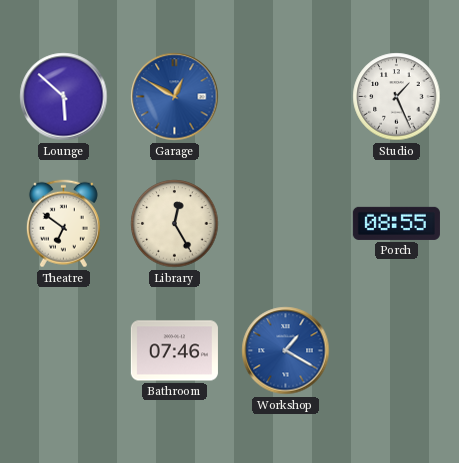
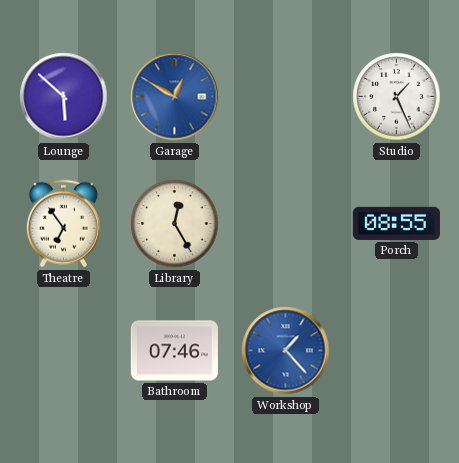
Theatre: 6:51 -> 6:54 (63, 224)
Workshop: 1:20 -> 1:23 (286, 351)
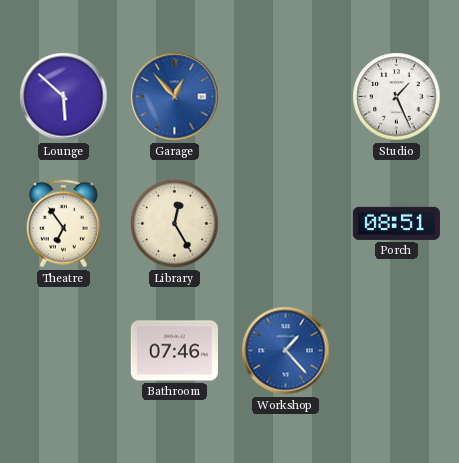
Garage: 12:50 -> 12:53 (175, 97)
Porch: 08:55 -> 08:51 (396, 223)
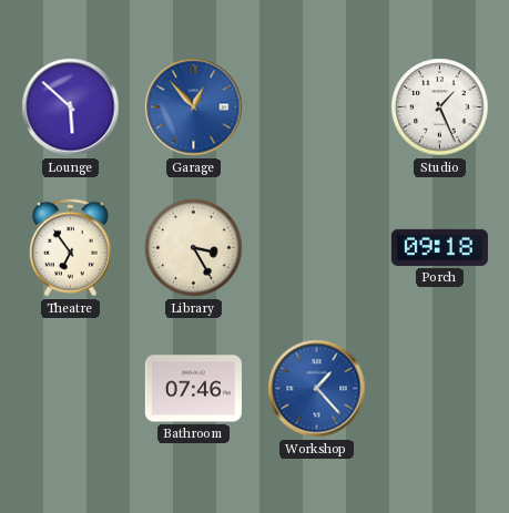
Library: 12:25 -> 3:25 (194, 248)
Porch: 08:51 -> 09:18 (439, 247)
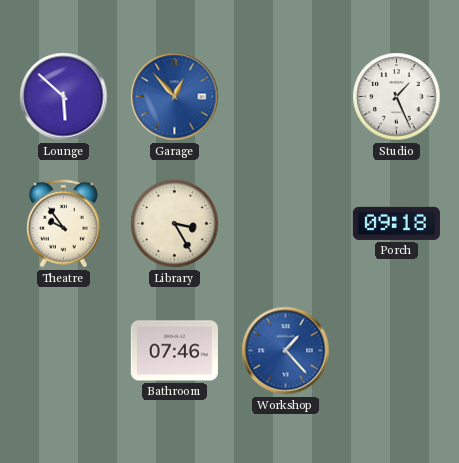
Theatre: 6:54 -> 9:54 (63, 224)
